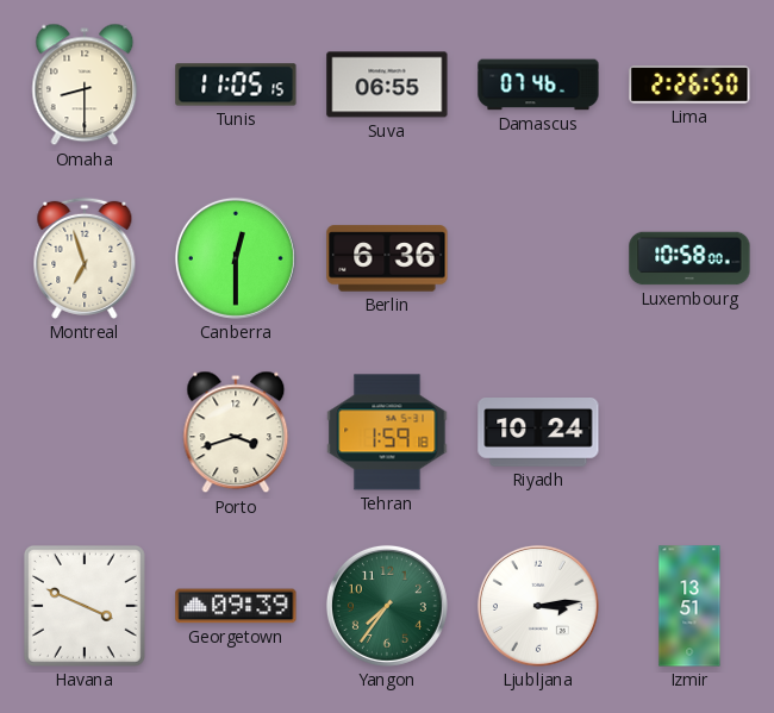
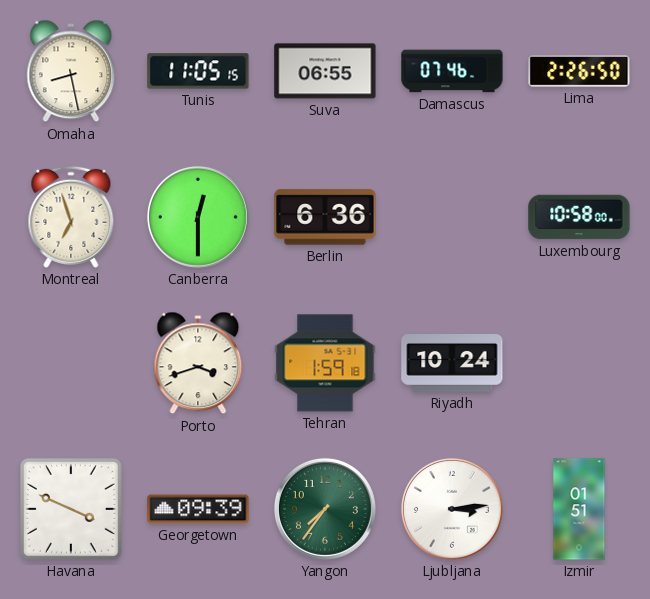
Omaha: 8:30 -> 8:28 (71, 71)
Izmir: 13:51 -> 01:51 (579, 509)
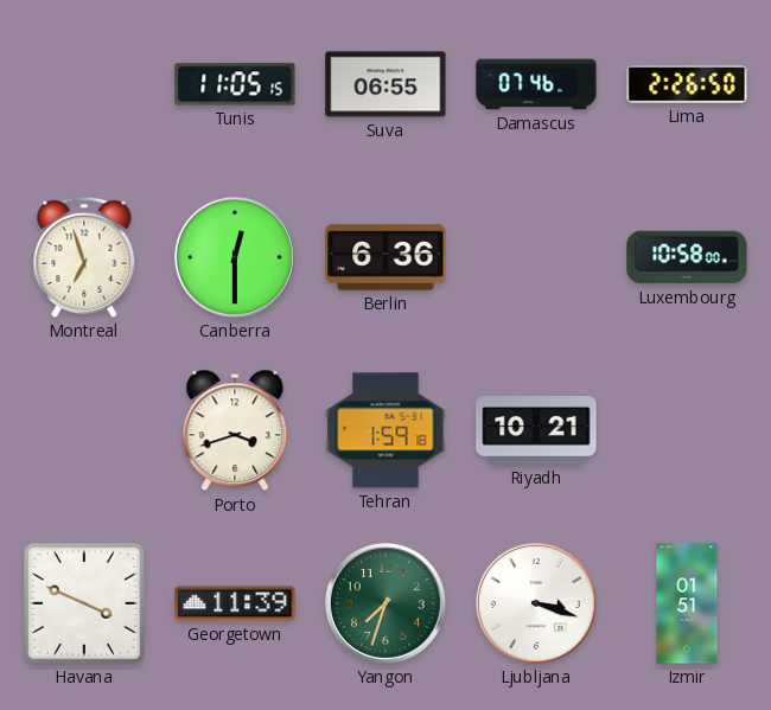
Omaha: 8:28 -> none (71, 71)
Riyadh: 10:24 -> 10:21 (536, 431)
Georgetown: 09:39 -> 11:39 (235, 603)
Yangon: 7:36 -> 7:33 (385, 603)
Ljubljana: 3:14 -> 3:18 (536, 603)
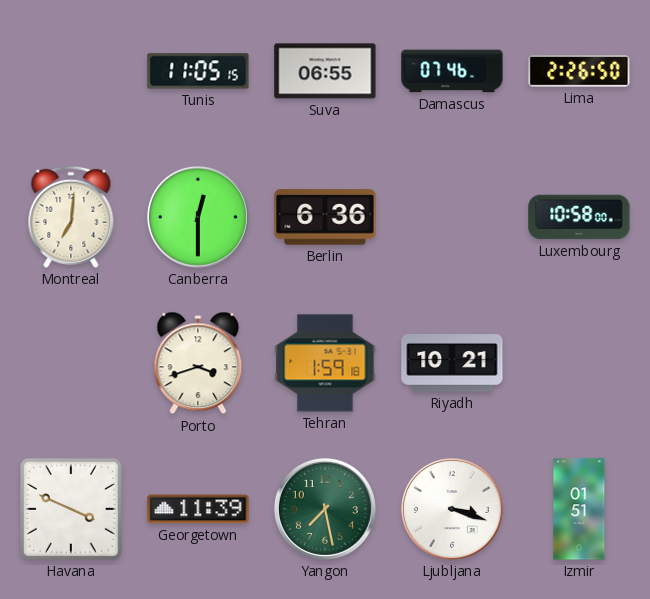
Montreal: 6:57 -> 7:01 (71, 217)
Yangon: 7:33 -> 7:28 (325, 509)
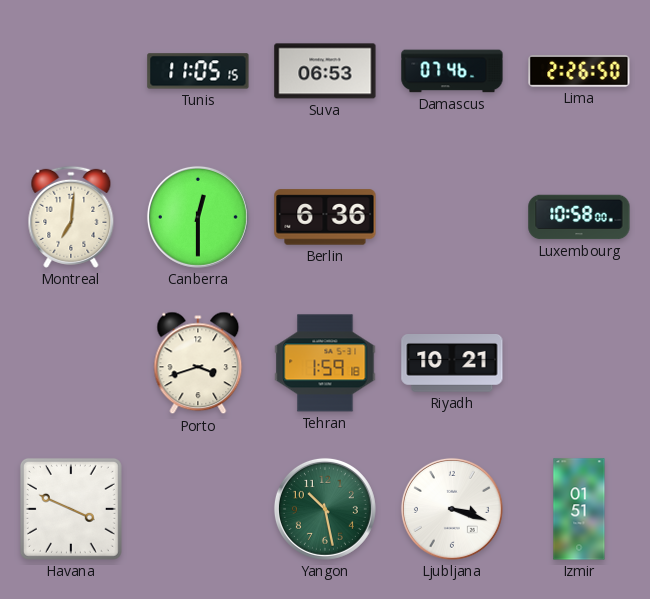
Suva: 06:55 -> 06:53 (325, 71)
Georgetown: 11:39 -> none (198, 509)
Yangon: 7:28 -> 10:28 (325, 509)
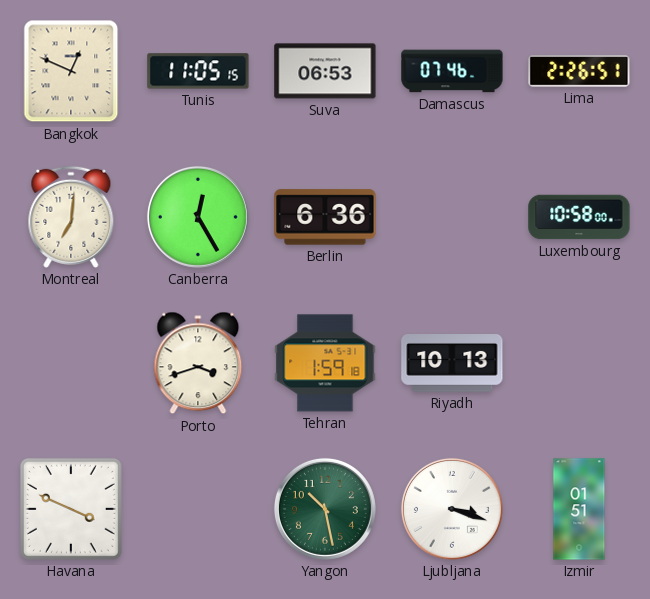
Bangkok: none -> 12:49 (71, 71)
Lima: 2:26:50 -> 2:26:51 (579, 72)
Canberra: 12:30 -> 12:25 (198, 217)
Riyadh: 10:21 -> 10:13 (452, 364)
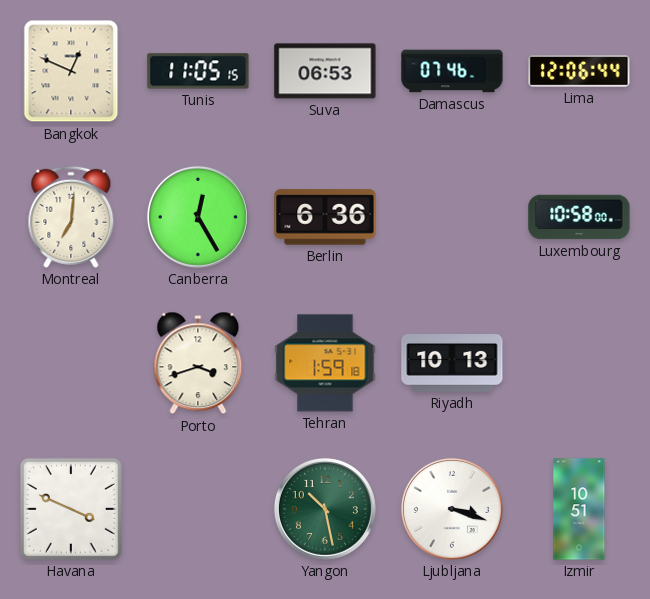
Lima: 2:26 -> 12:06 (579, 72)
Izmir: 01:51 -> 10:51 (579, 509)
